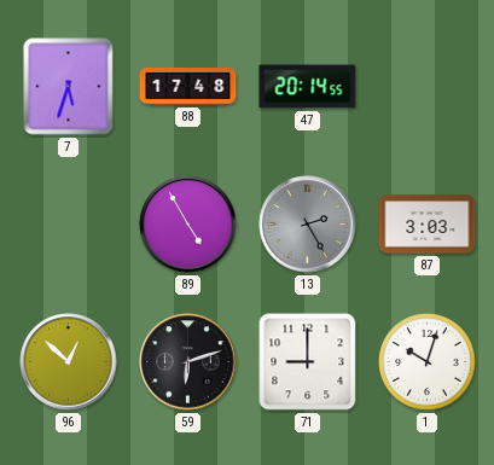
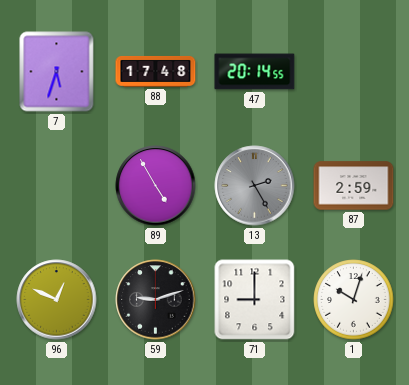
87: 3:03 -> 2:59 (354, 186)
96: 12:52 -> 12:49 (57, 300)
59: 6:12 -> 9:12 (156, 300)
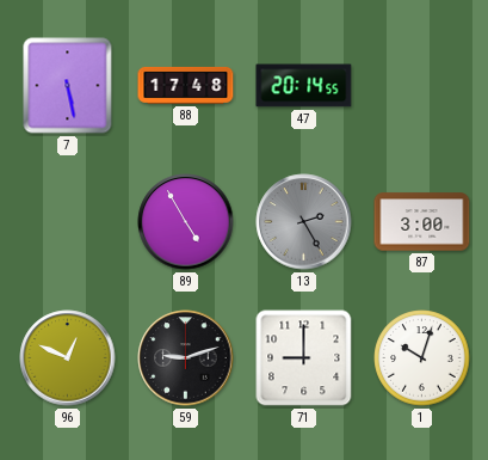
7: 5:33 -> 5:28 (68, 86)
87: 2:59 -> 3:00 (422, 222)
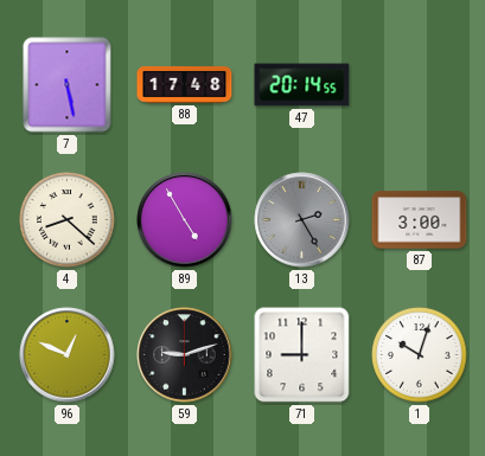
4: none -> 8:22 (68, 220)
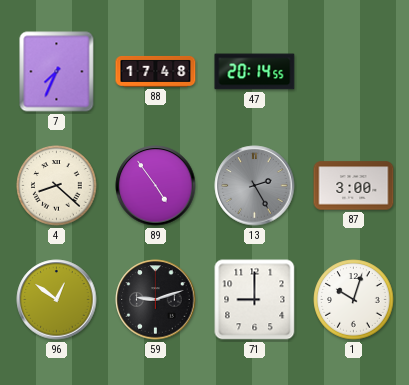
7: 5:28 -> 7:34 (57, 72)
89: 4:55 -> 4:54 (156, 186)
96: 12:49 -> 12:51 (57, 300)
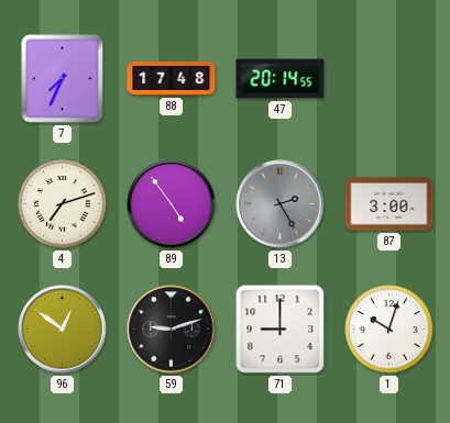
4: 8:22 -> 7:12 (63, 204)
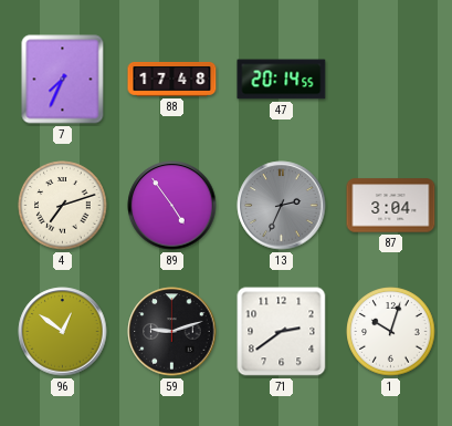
13: 2:25 -> 2:34 (282, 206)
87: 3:00 -> 3:04 (391, 206)
71: 9:00 -> 2:39 (282, 332)
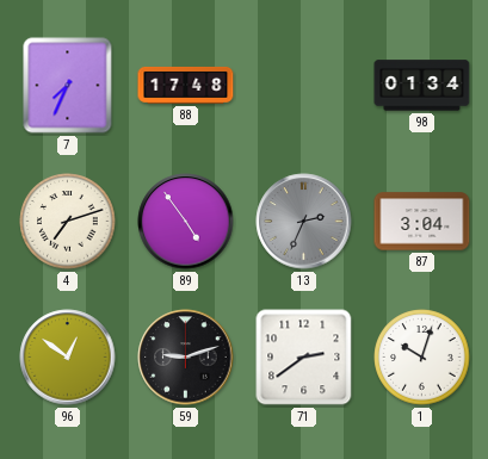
47: 20:14 -> none (282, 80)
98: none -> 01:34 (422, 86)
